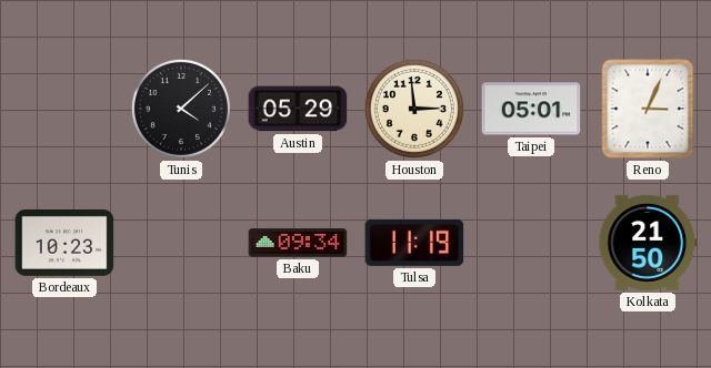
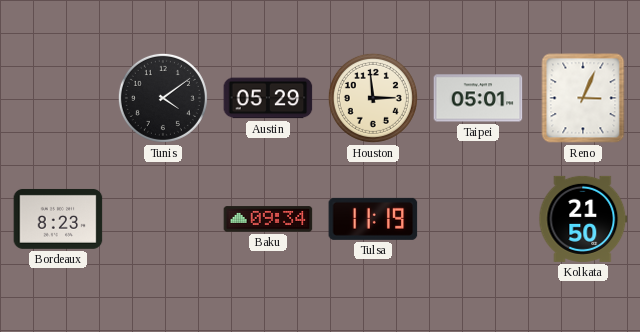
Tunis: 4:08 -> 4:09 (163, 98)
Bordeaux: 10:23 -> 8:23 (58, 219)
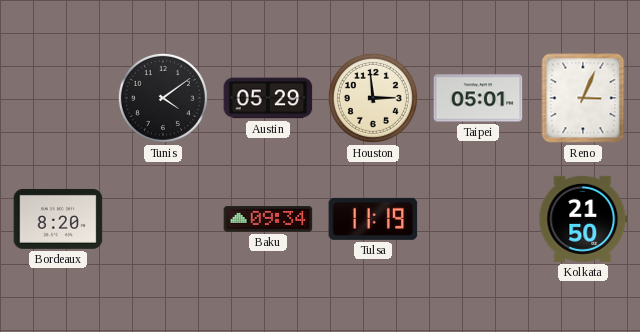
Bordeaux: 8:23 -> 8:20 (58, 219)
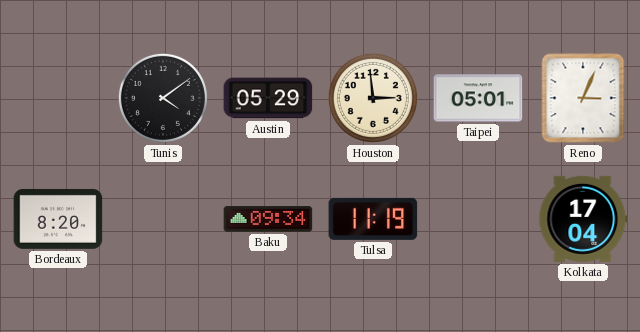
Kolkata: 21:50 -> 17:04 (583, 219)
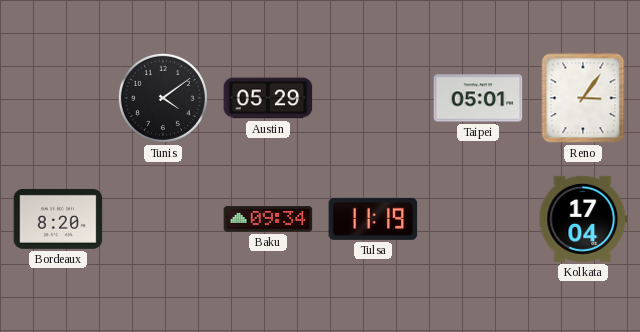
Houston: 2:59 -> none (373, 98)
Reno: 3:04 -> 3:06 (583, 98)
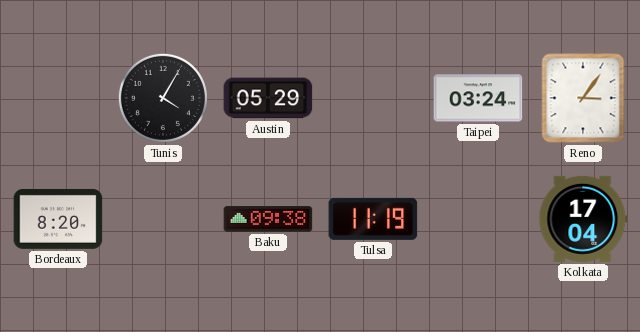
Tunis: 4:09 -> 4:05 (163, 98)
Taipei: 05:01 -> 03:24 (478, 98)
Baku: 09:34 -> 09:38 (268, 219)
